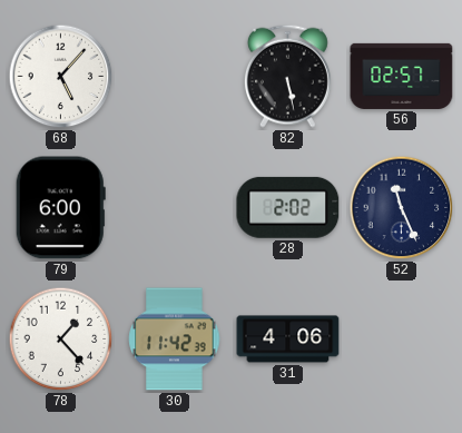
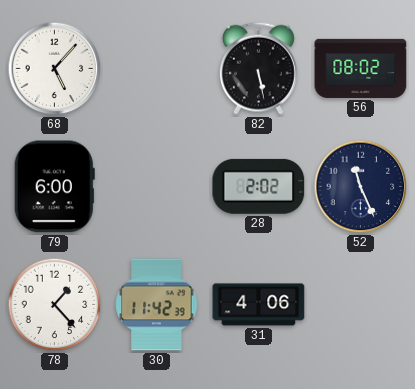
56: 02:57 -> 08:02 (361, 68)
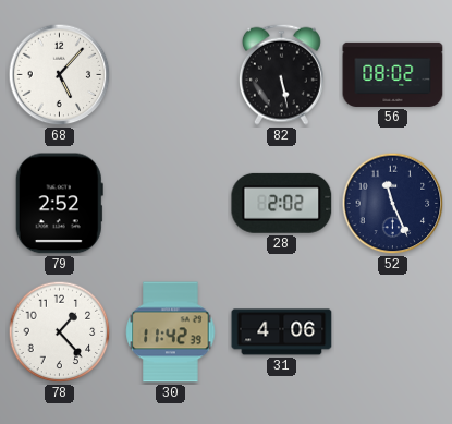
79: 6:00 -> 2:52 (59, 204)
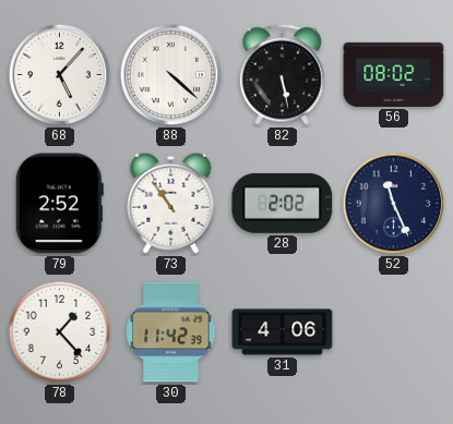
88: none -> 4:22 (171, 75)
73: none -> 10:54 (171, 203)
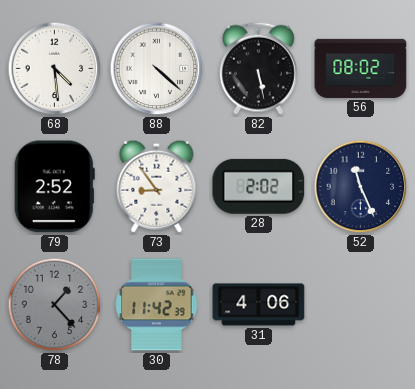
68: 5:07 -> 4:29 (55, 69)
73: 10:54 -> 8:54 (157, 186)
78 dial: white -> grey (55, 305)
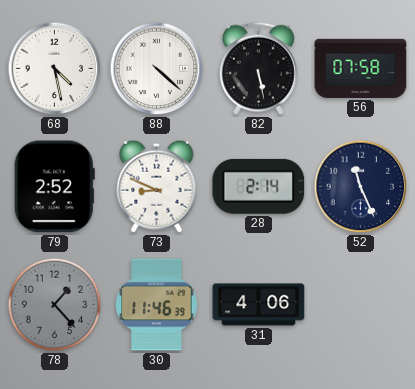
68: 4:29 -> 4:28 (55, 69)
56: 08:02 -> 07:58 (361, 68)
73: 8:54 -> 8:49 (157, 186)
28: 2:02 -> 2:14 (259, 186)
30: 11:42 -> 11:46 (157, 305)
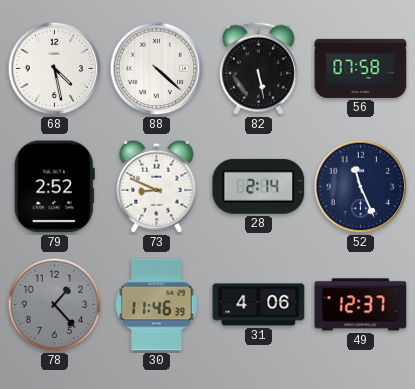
49: none -> 12:37 (361, 305)
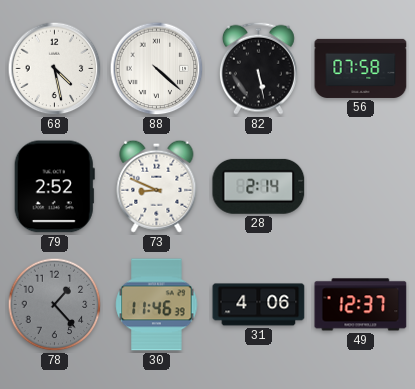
52: 11:26 -> none (361, 187)
